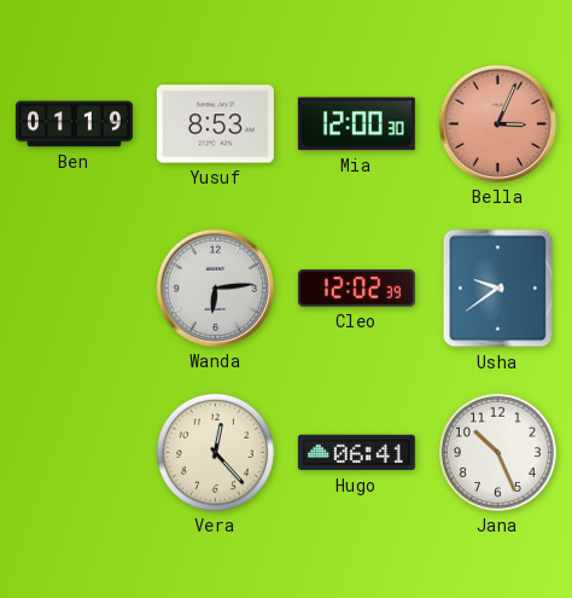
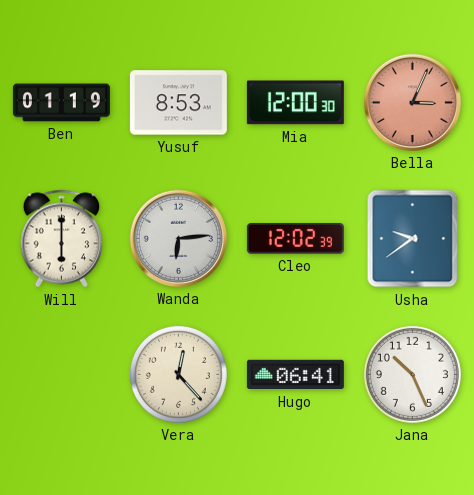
Will: none -> 6:00 (62, 239)
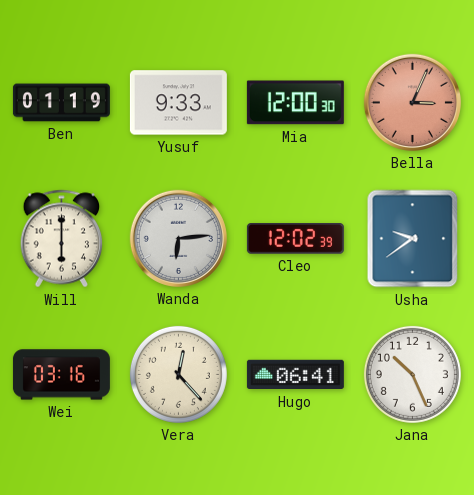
Yusuf: 8:53 -> 9:33 (178, 103)
Wei: none -> 03:16 (61, 375)
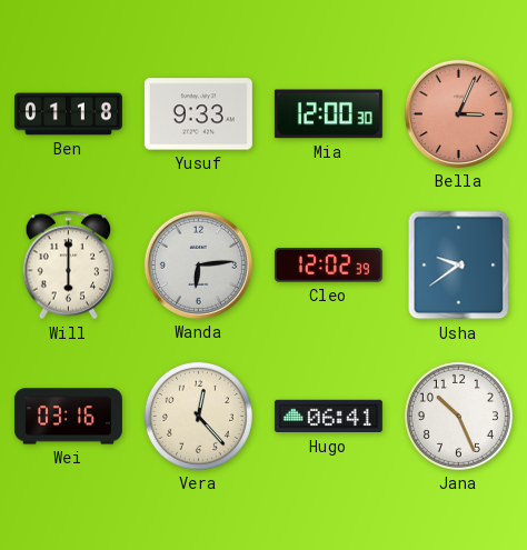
Ben: 01:19 -> 01:18 (68, 114)
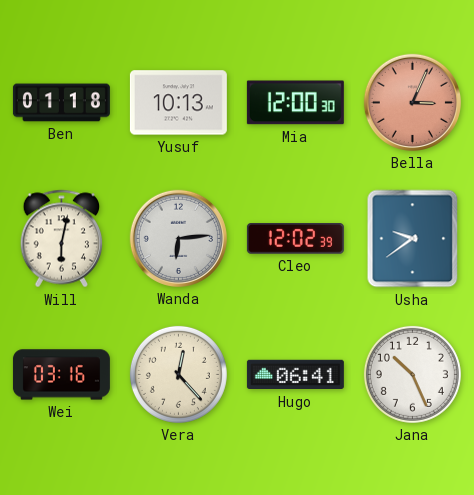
Yusuf: 9:33 -> 10:13 (178, 103)
Will: 6:00 -> 6:02 (62, 239)
